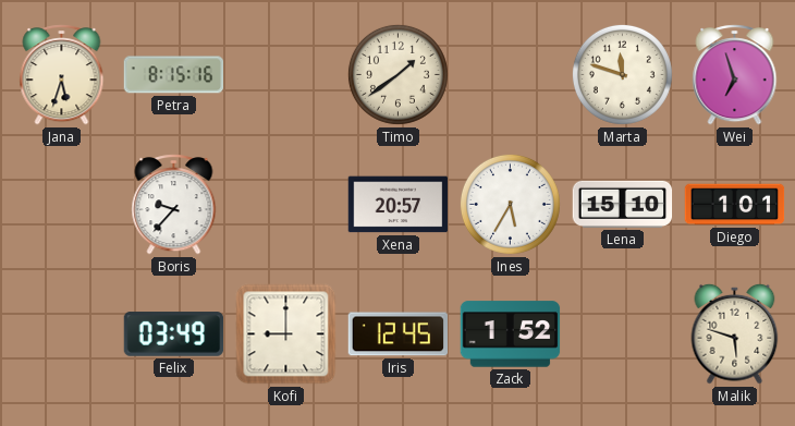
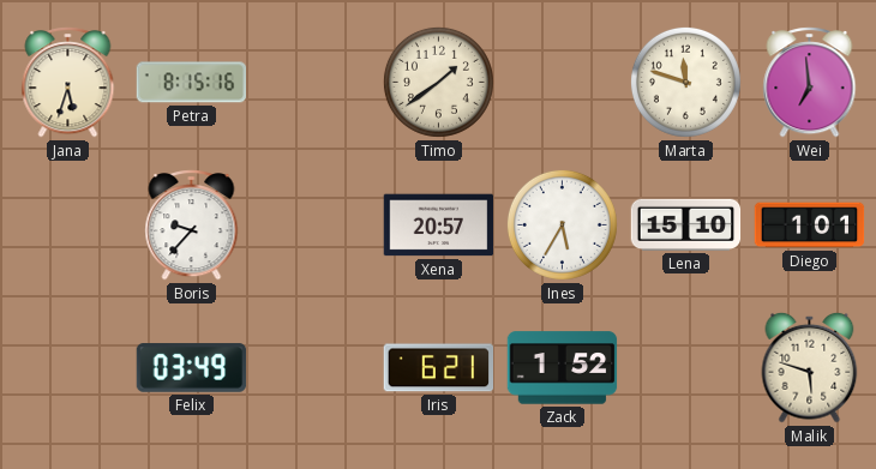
Wei: 6:57 -> 6:59 (810, 83)
Kofi: 9:00 -> none (286, 334)
Iris: 12:45 -> 6:21 (438, 368)
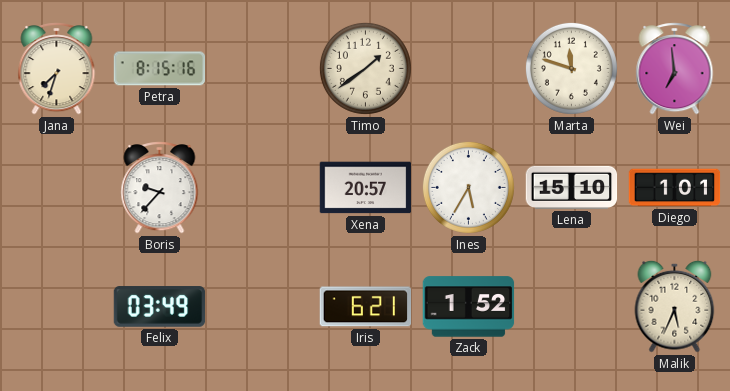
Jana: 5:33 -> 7:33 (57, 69)
Malik: 5:48 -> 5:34 (675, 306)
